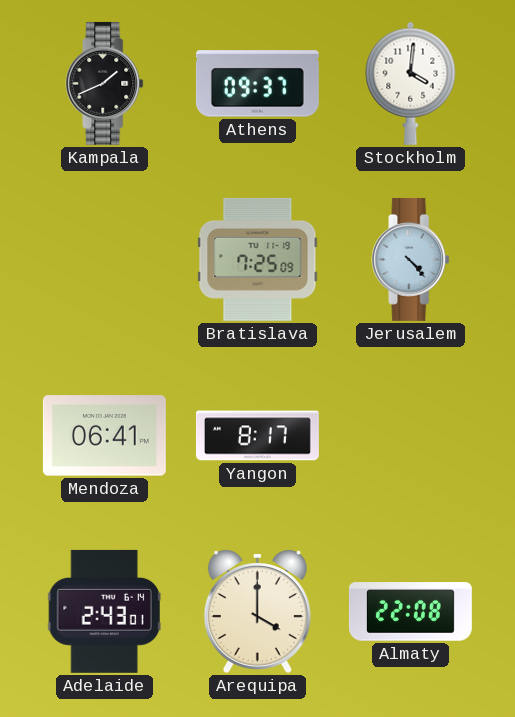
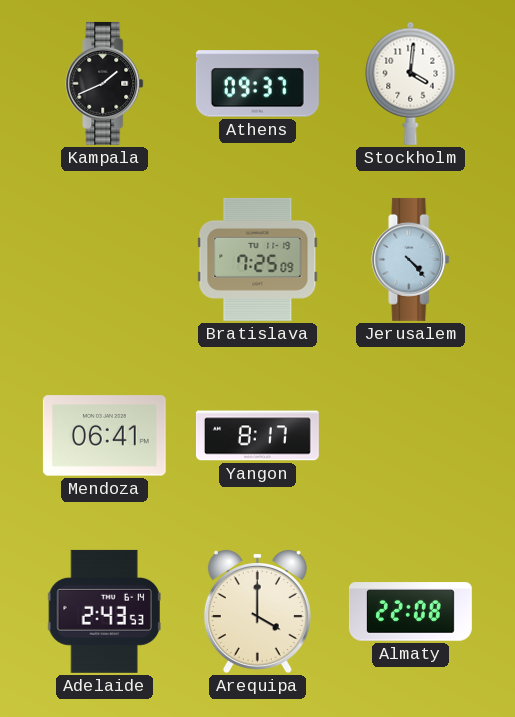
Adelaide: 2:43:01 -> 2:43:53 (104, 611)
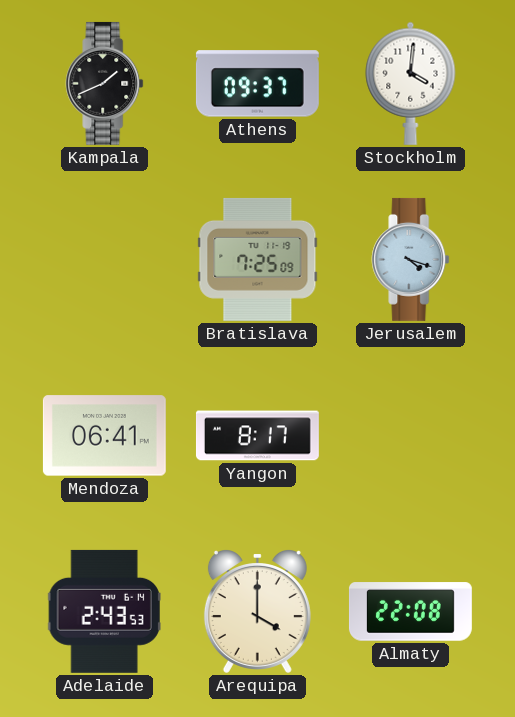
Jerusalem: 4:23 -> 4:18 (411, 259)
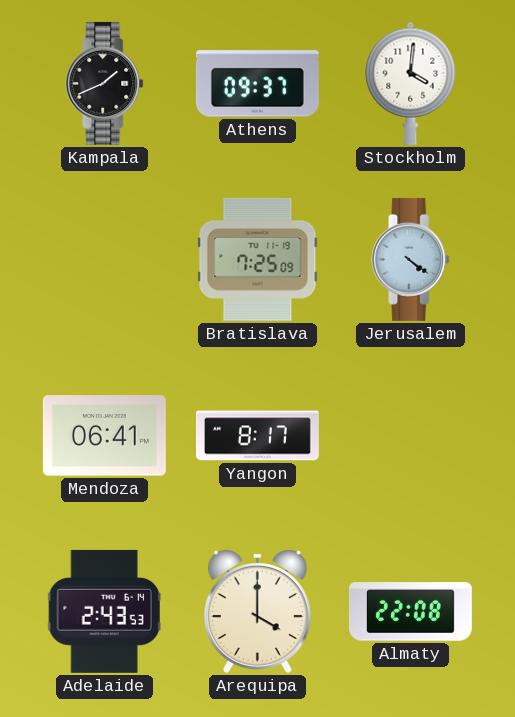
Jerusalem: 4:18 -> 4:21 (411, 259)
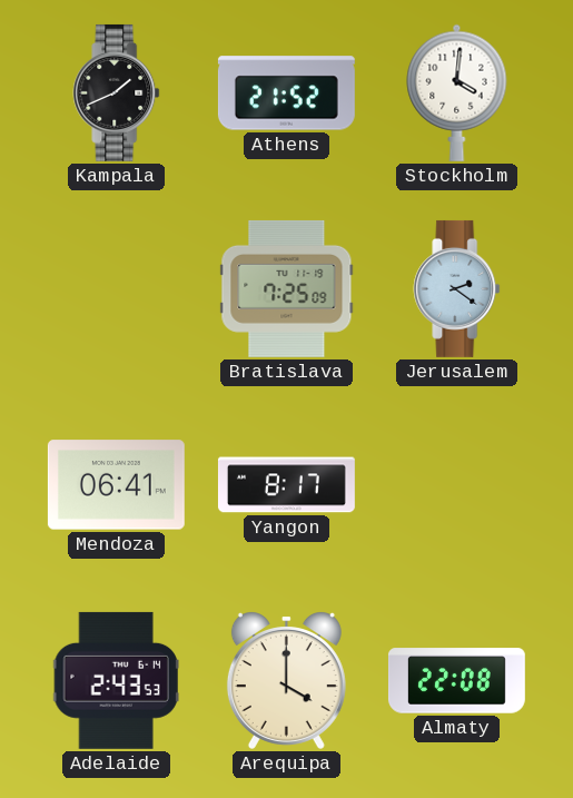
Athens: 09:37 -> 21:52 (286, 93)
Jerusalem: 4:21 -> 2:21 (457, 288)
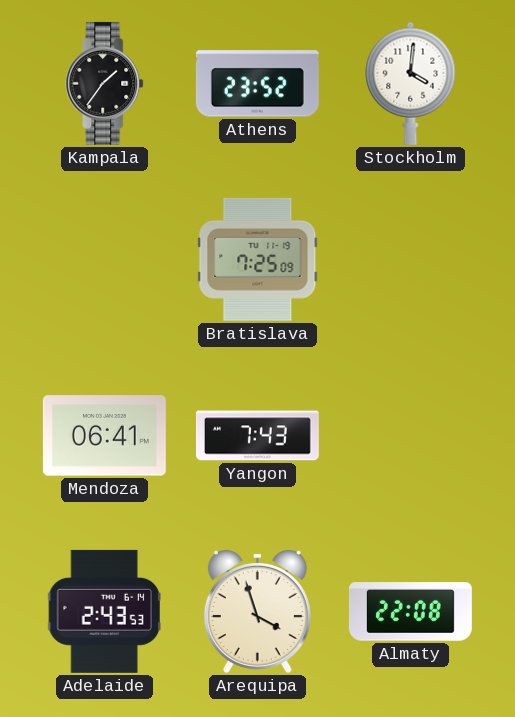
Kampala: 1:41 -> 1:36 (105, 83)
Athens: 21:52 -> 23:52 (257, 84)
Jerusalem: 2:21 -> none (457, 288)
Yangon: 8:17 -> 7:43 (257, 436)
Arequipa: 4:00 -> 3:57 (257, 612)
